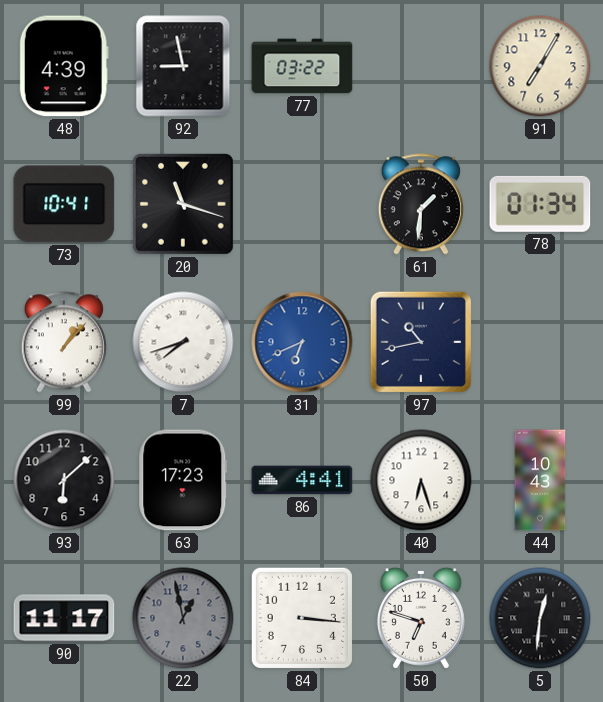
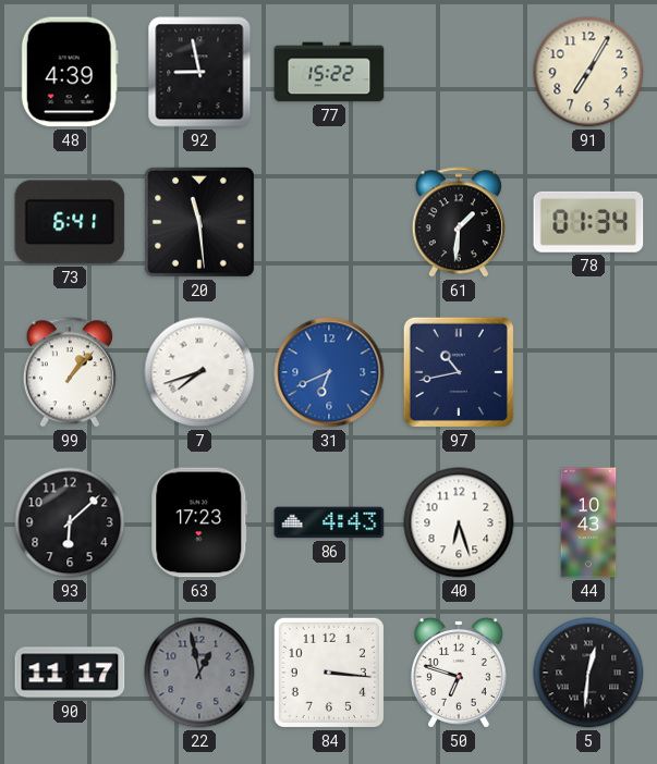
77: 03:22 -> 15:22 (329, 72)
73: 10:41 -> 6:41 (70, 222)
20: 11:18 -> 11:29 (199, 222)
86: 4:41 -> 4:43 (329, 522)
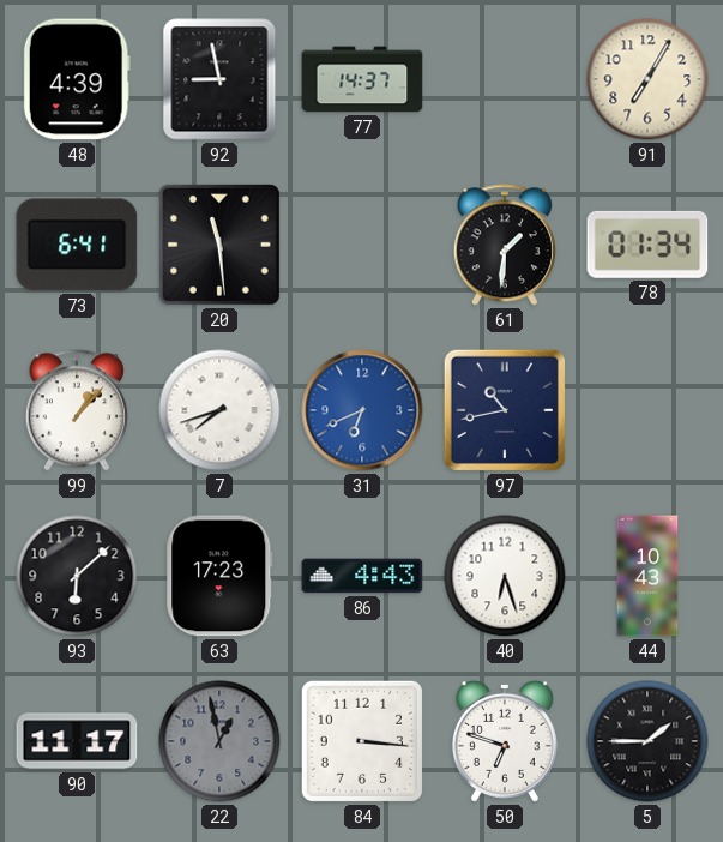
77: 15:22 -> 14:37 (362, 79)
5: 12:31 -> 1:45 (647, 741)
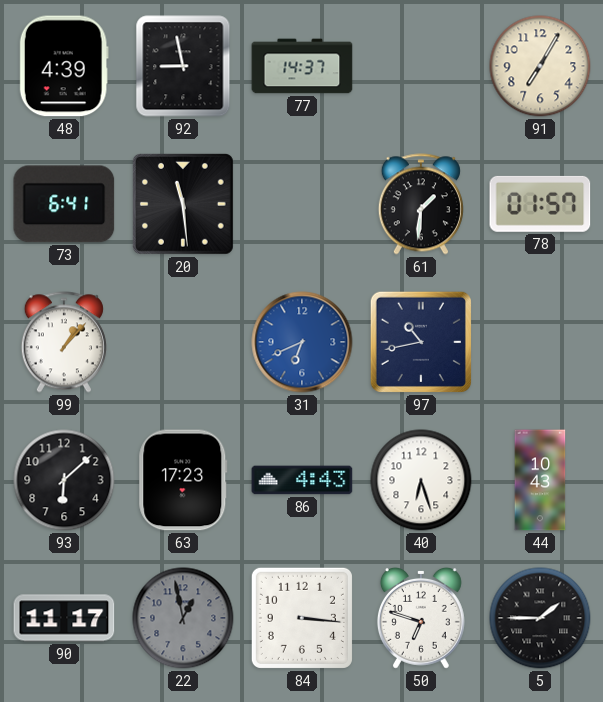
78: 01:34 -> 01:57 (540, 204)
7: 7:42 -> none (219, 410)
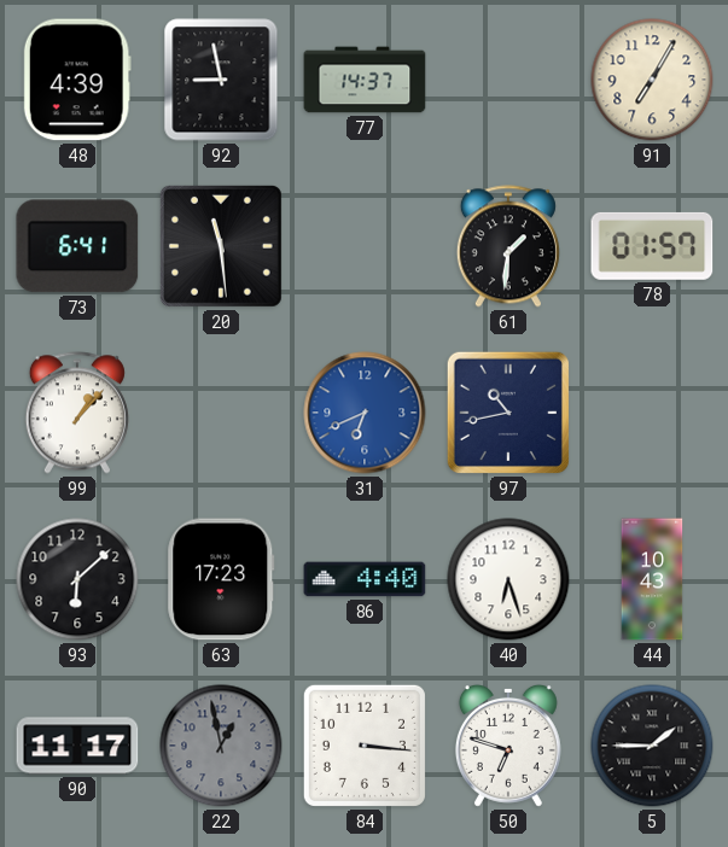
86: 4:43 -> 4:40 (365, 579)
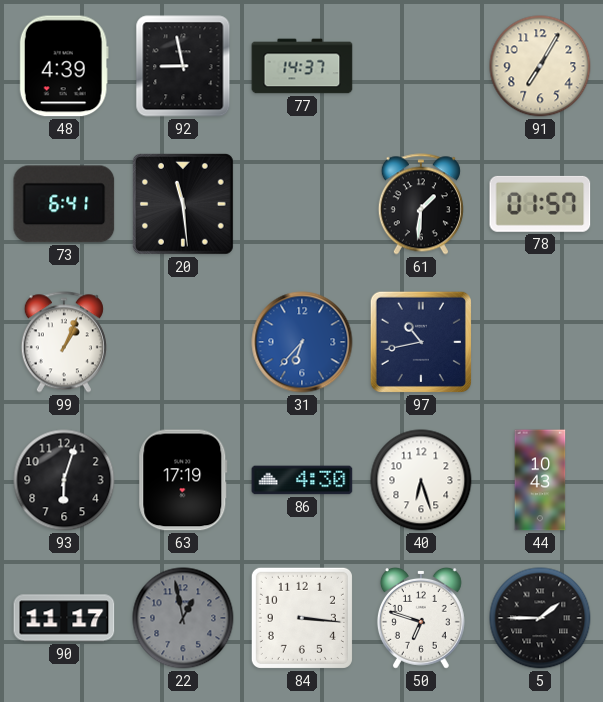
99: 1:07 -> 1:04 (64, 342)
31: 6:41 -> 6:37 (302, 342)
93: 6:08 -> 6:03 (64, 480)
63: 17:23 -> 17:19 (183, 480)
86: 4:40 -> 4:30 (302, 480)
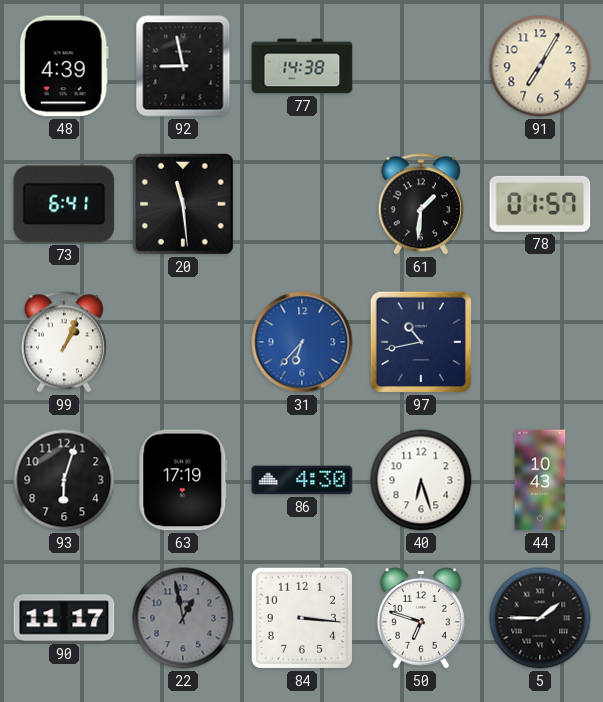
77: 14:37 -> 14:38 (302, 66)
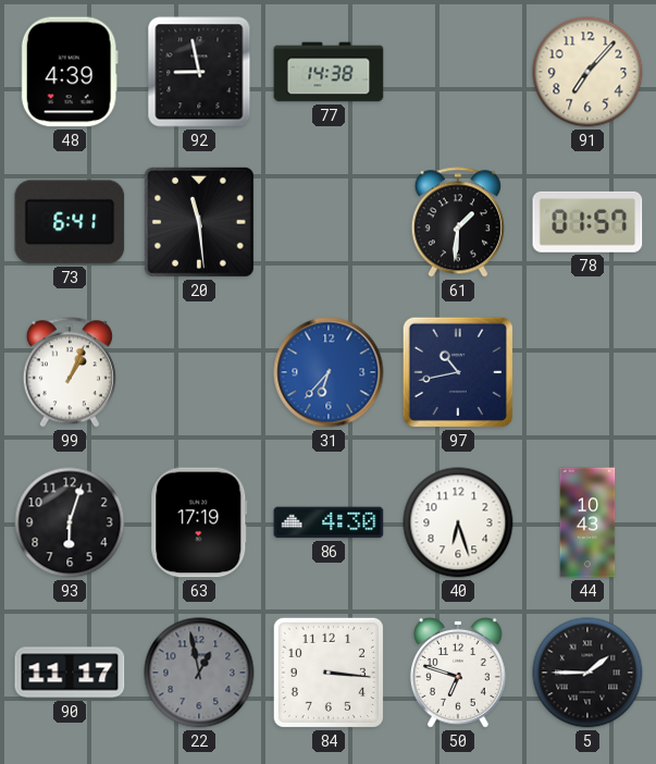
91: 7:05 -> 7:07 (587, 72)
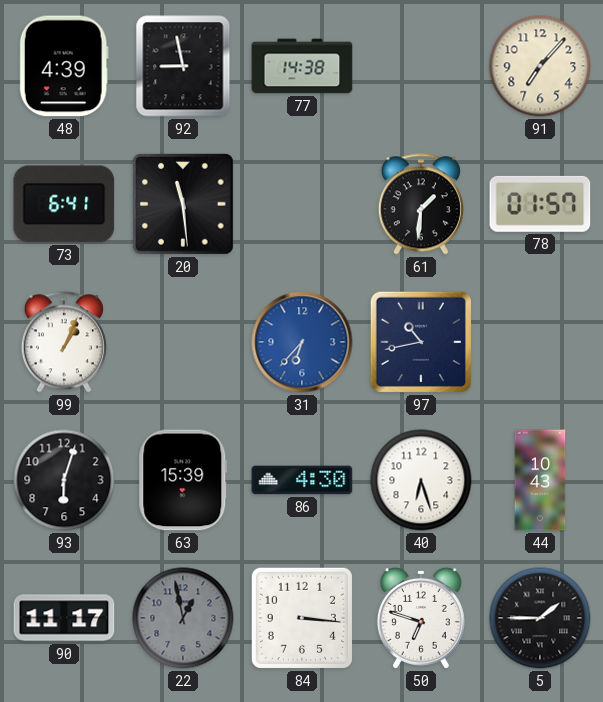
63: 17:19 -> 15:39 (183, 480)
